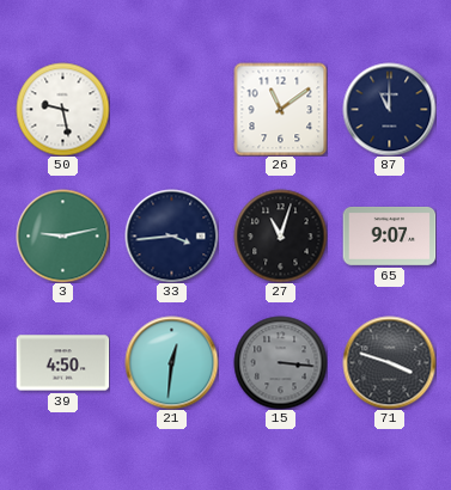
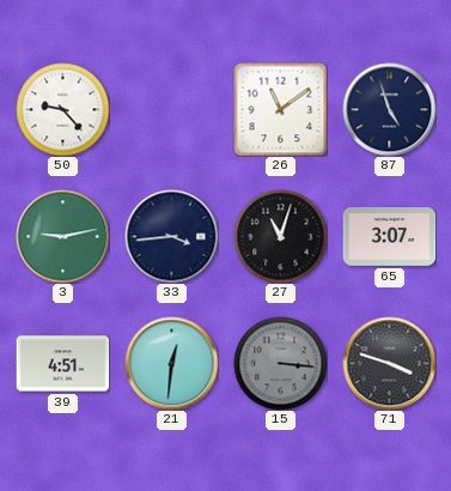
50: 9:28 -> 9:23 (62, 109)
87: 11:00 -> 4:57 (389, 109)
65: 9:07 -> 3:07 (389, 237)
39: 4:50 -> 4:51 (62, 364)
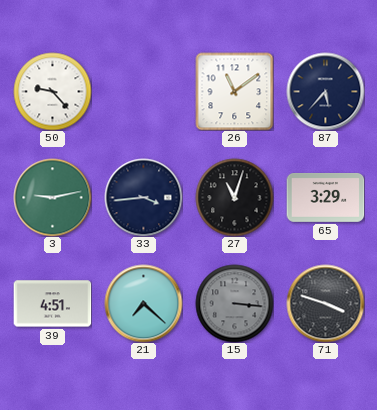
87: 4:57 -> 5:37 (325, 91)
65: 3:07 -> 3:29 (325, 198)
21: 12:31 -> 7:22 (143, 303)
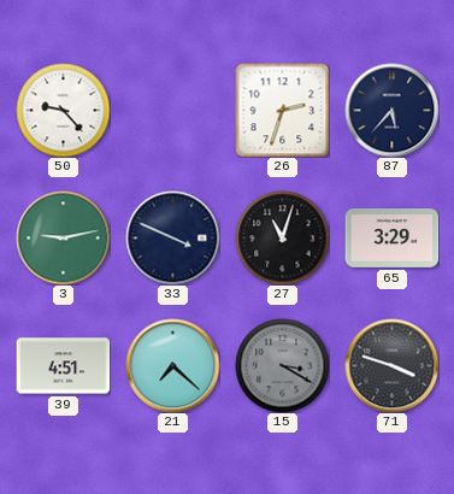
26: 11:09 -> 2:33 (282, 110)
33: 3:44 -> 3:49 (172, 237)
15: 3:16 -> 3:20 (282, 365)
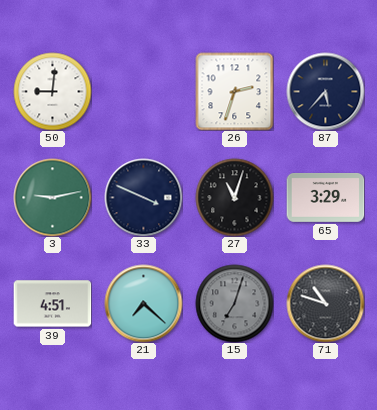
50: 9:23 -> 9:01 (52, 91)
15: 3:20 -> 7:03 (234, 303)
71: 3:48 -> 10:48 (325, 303)
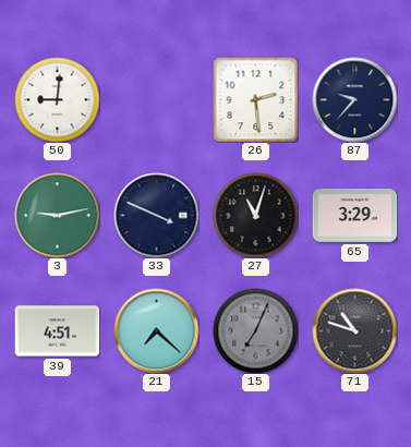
26: 2:33 -> 2:29 (255, 99)
87: 5:37 -> 9:37 (354, 99)
15: 7:03 -> 7:04 (255, 330)
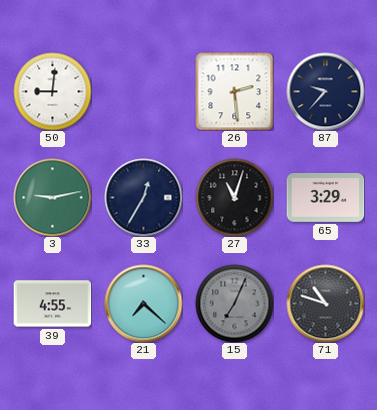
33: 3:49 -> 12:35 (143, 197)
39: 4:51 -> 4:55 (52, 304)
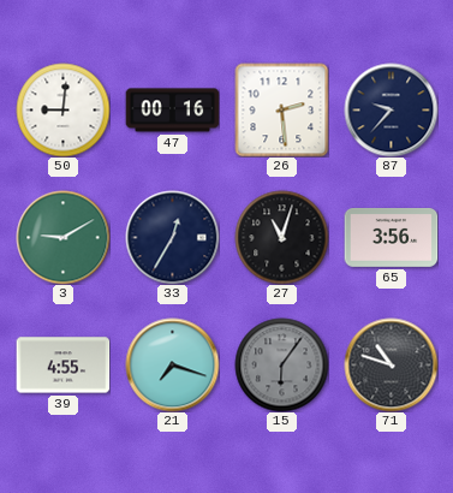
47: none -> 00:16 (172, 111)
3: 9:13 -> 9:10 (62, 237)
65: 3:29 -> 3:56 (391, 238)
21: 7:22 -> 7:18 (172, 364)
15: 7:04 -> 6:06 (281, 364)
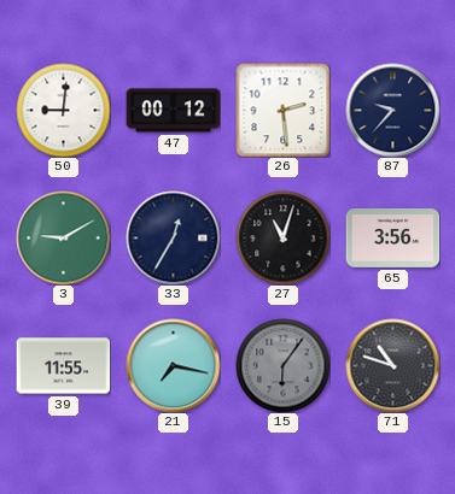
47: 00:16 -> 00:12 (173, 111)
39: 4:55 -> 11:55 (63, 366)
21: 7:18 -> 7:17 (173, 365)
